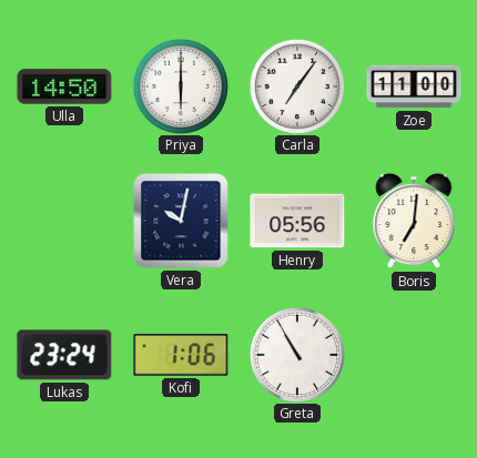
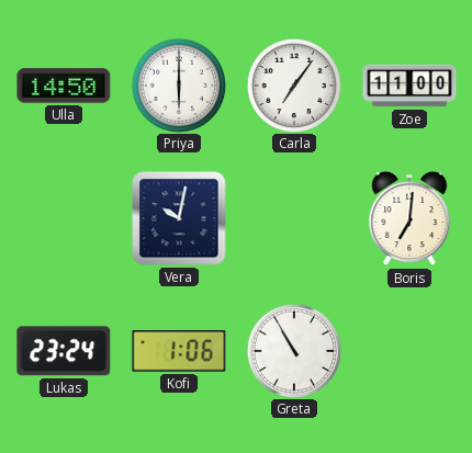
Henry: 05:56 -> none (297, 221)
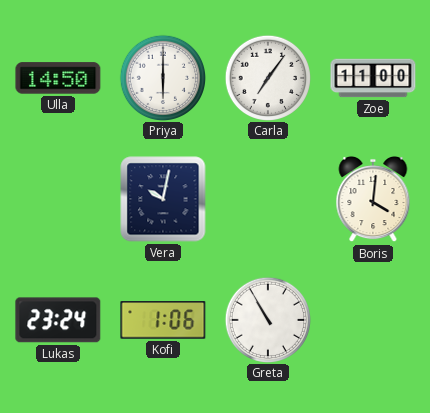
Boris: 7:01 -> 4:01 (373, 199)
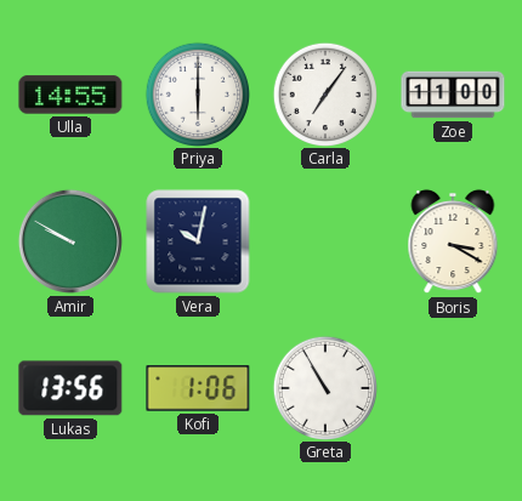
Ulla: 14:50 -> 14:55 (70, 95)
Amir: none -> 9:50 (70, 241)
Boris: 4:01 -> 3:20 (453, 241)
Lukas: 23:24 -> 13:56 (70, 388)
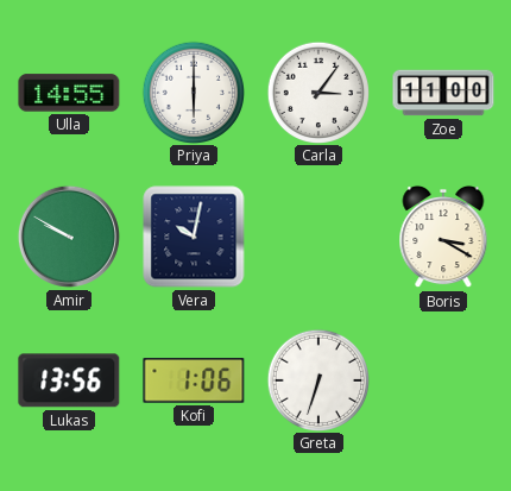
Carla: 7:06 -> 3:06 (317, 92)
Greta: 10:55 -> 6:33 (317, 379)
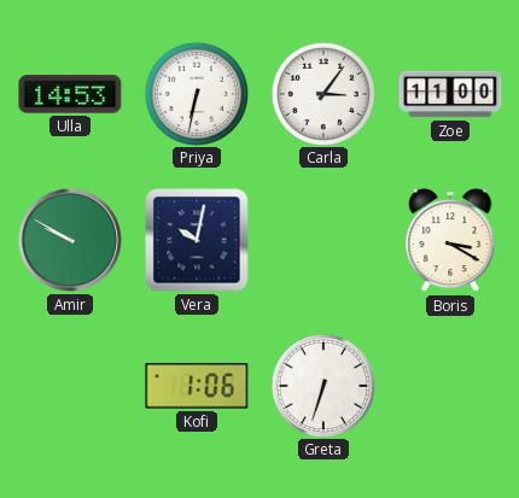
Ulla: 14:55 -> 14:53 (70, 94)
Priya: 6:00 -> 6:32 (196, 93)
Lukas: 13:56 -> none (69, 380)
